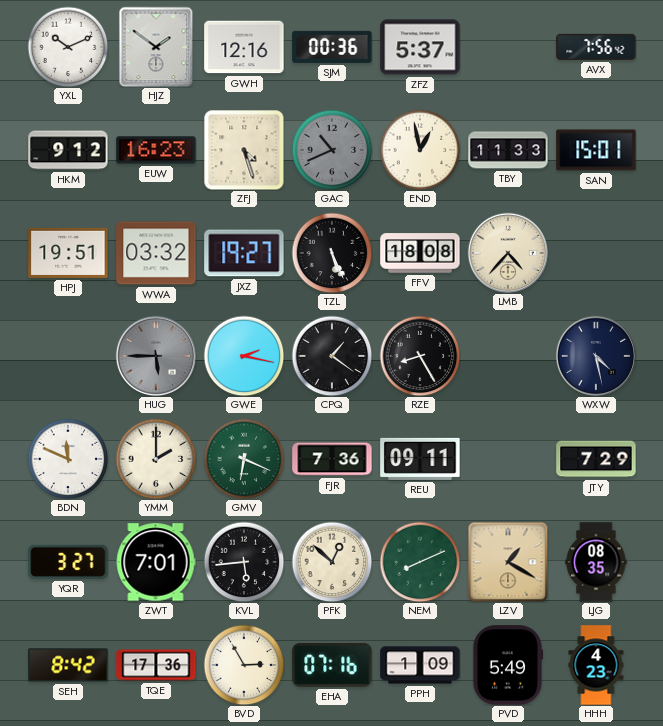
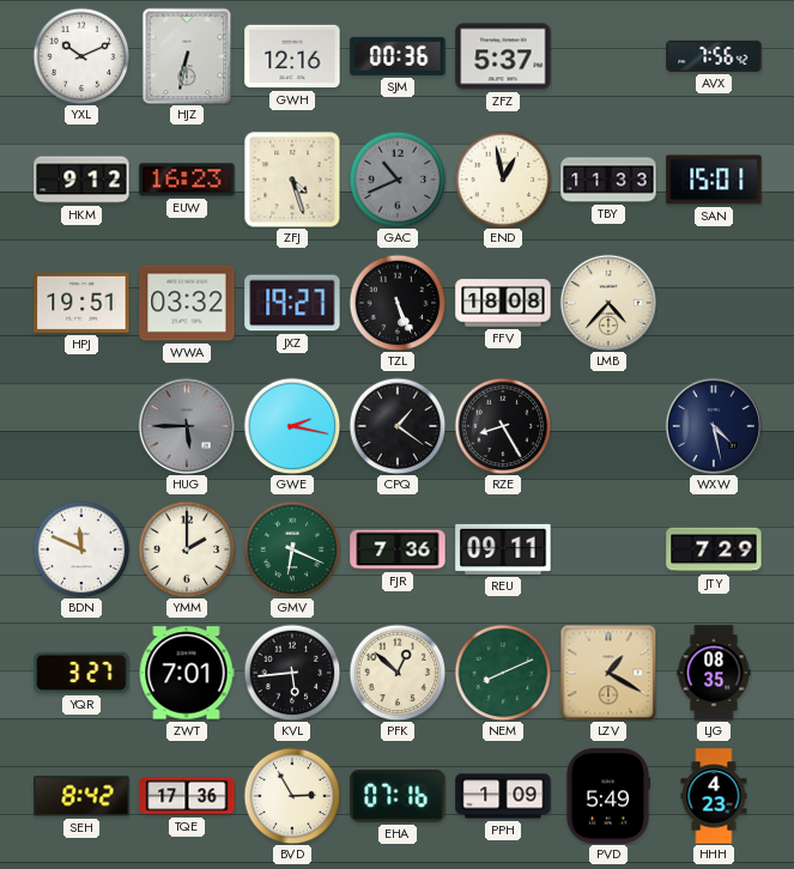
HJZ: 1:51 -> 6:32 (187, 56)
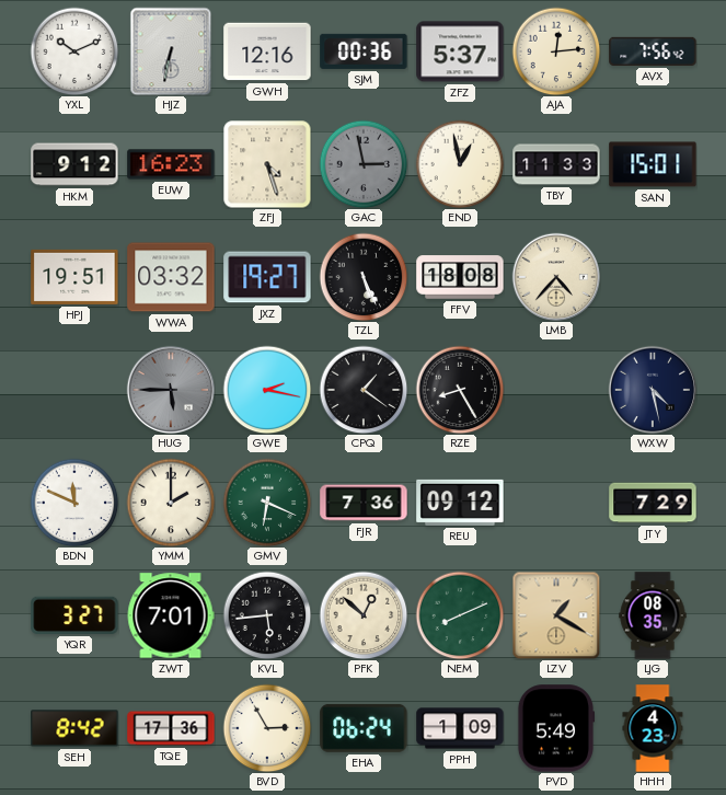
AJA: none -> 12:14 (556, 51)
GAC: 10:41 -> 2:58 (364, 164)
REU: 09:11 -> 09:12 (460, 503)
EHA: 07:16 -> 06:24 (364, 728)
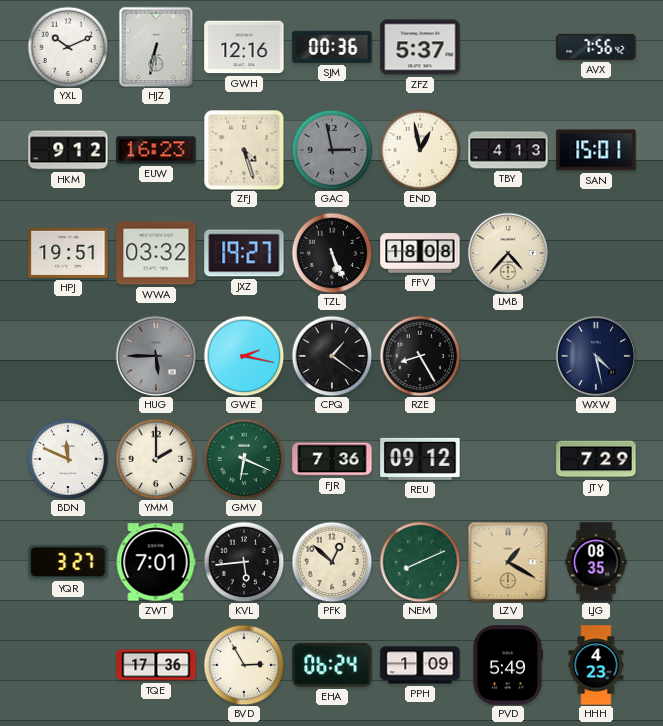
AJA: 12:14 -> none (556, 51)
TBY: 11:33 -> 4:13 (508, 150)
SEH: 8:42 -> none (74, 728)
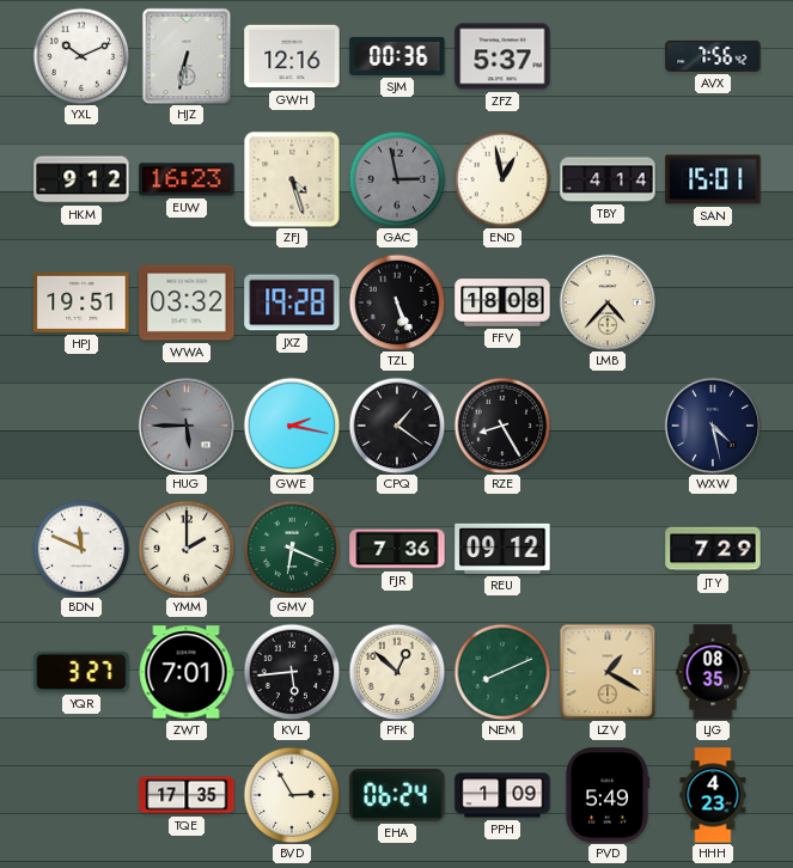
TBY: 4:13 -> 4:14 (608, 179)
JXZ: 19:27 -> 19:28 (292, 302)
TQE: 17:36 -> 17:35 (187, 795)
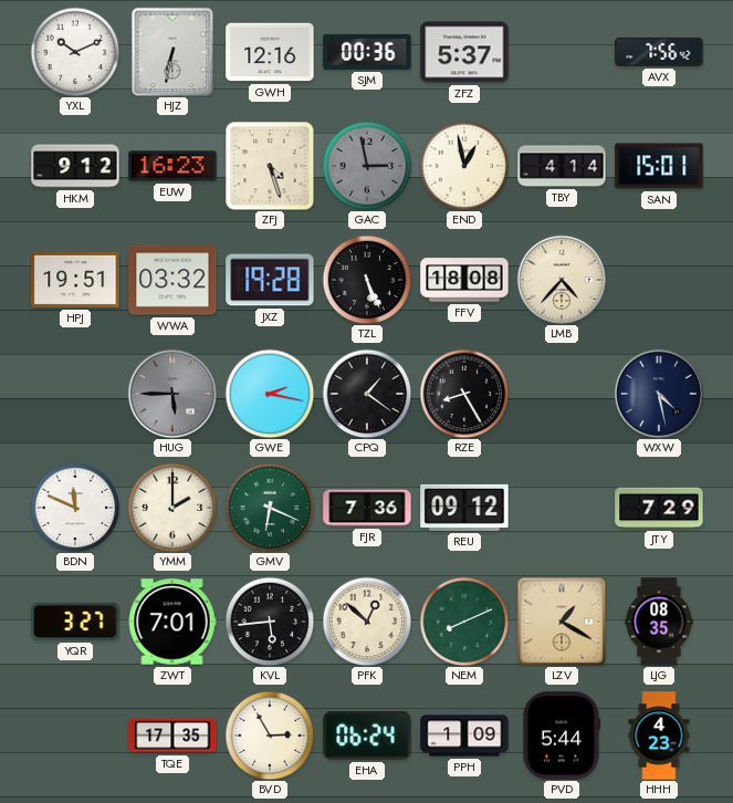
PVD: 5:49 -> 5:44 (562, 736)
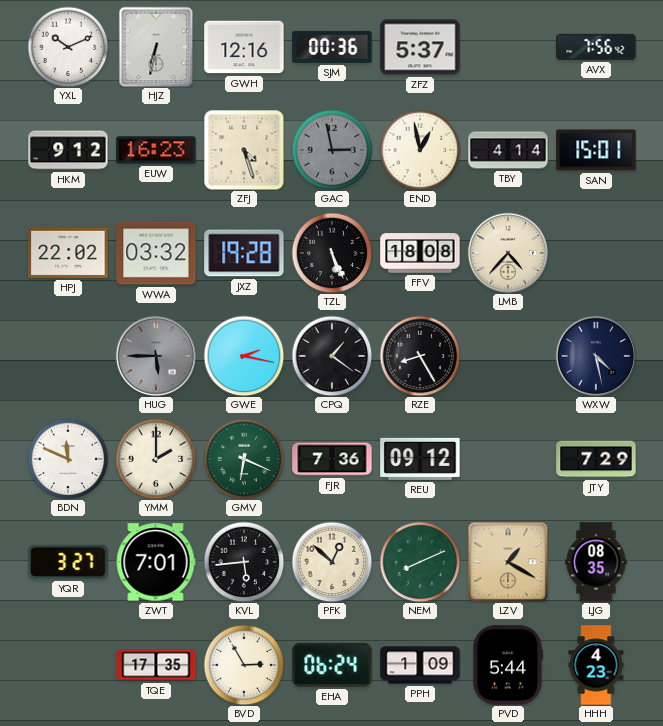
HPJ: 19:51 -> 22:02 (68, 253)
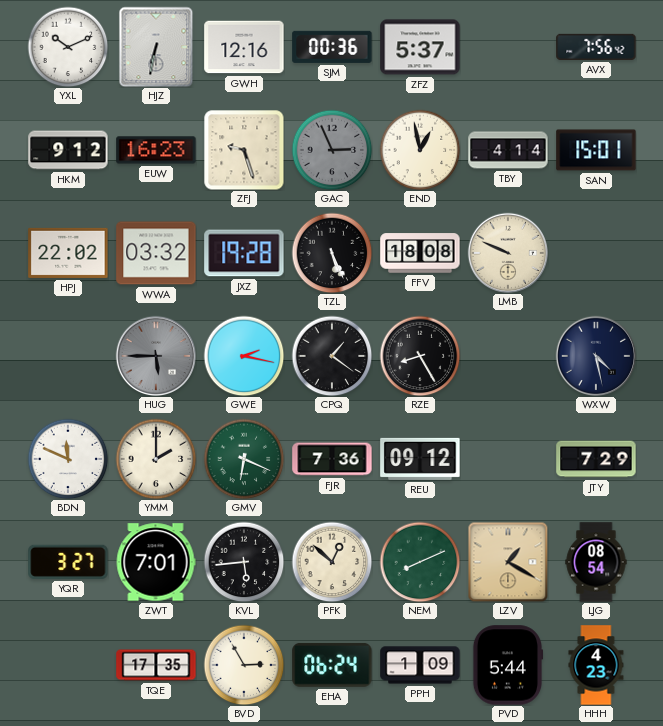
ZFJ: 4:27 -> 9:27 (244, 150)
GAC: 2:58 -> 2:56 (332, 150)
LMB: 4:37 -> 9:49 (508, 253)
LJG: 08:35 -> 08:54 (596, 562)
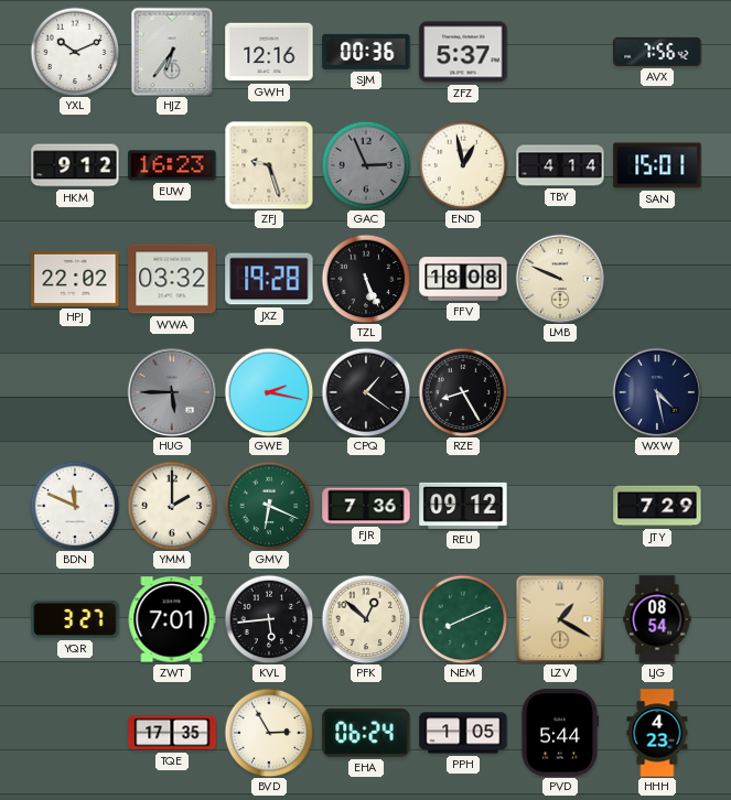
HJZ: 6:32 -> 6:36 (172, 52)
PPH: 1:09 -> 1:05 (463, 733)
